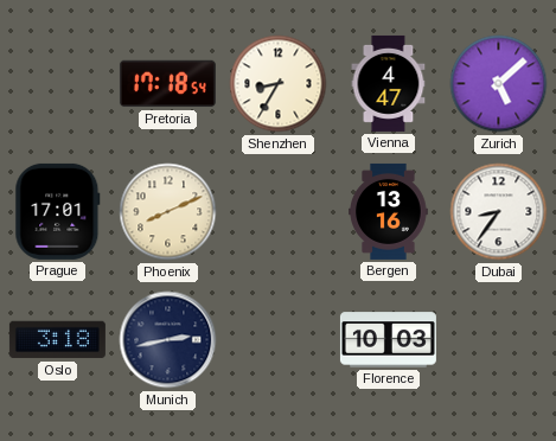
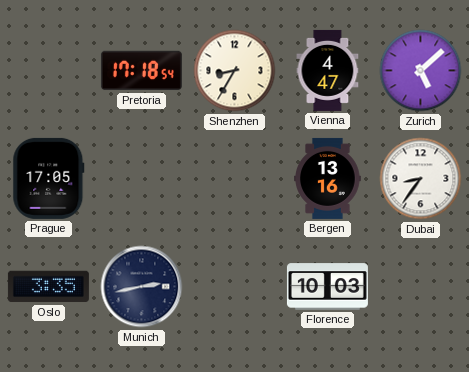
Prague: 17:01 -> 17:05 (49, 178)
Phoenix: 8:11 -> none (168, 212)
Oslo: 3:18 -> 3:35 (48, 287)
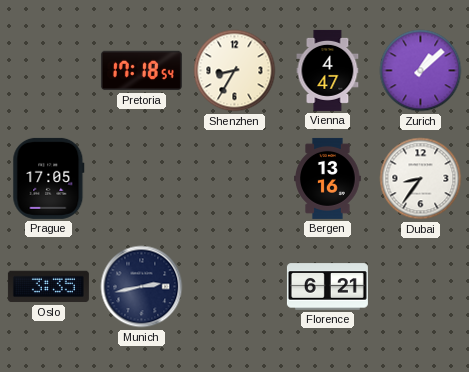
Zurich: 5:08 -> 1:08 (421, 71)
Florence: 10:03 -> 6:21 (327, 287)
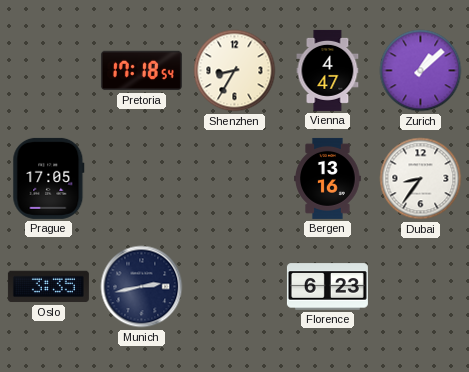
Florence: 6:21 -> 6:23 (327, 287)
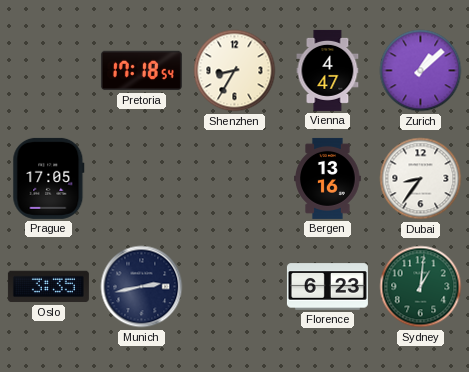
Sydney: none -> 1:01 (421, 287)
